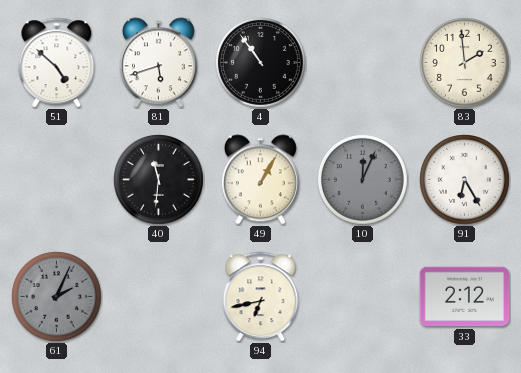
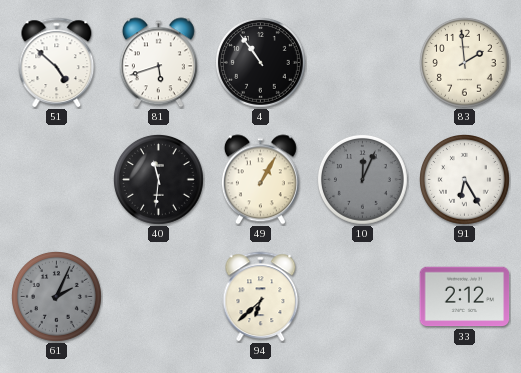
94: 6:43 -> 6:38 (261, 297)
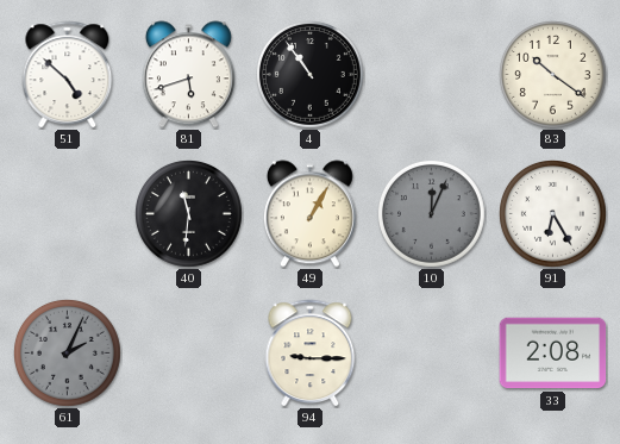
83: 1:59 -> 10:21 (553, 75)
94: 6:38 -> 9:15 (311, 354)
33: 2:12 -> 2:08 (553, 354)
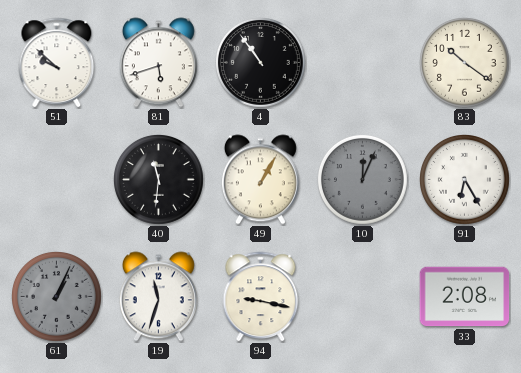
51: 4:52 -> 9:52 (57, 63)
61: 2:04 -> 1:04 (57, 297)
19: none -> 11:33 (158, 297)
94: 9:15 -> 9:17 (261, 297)
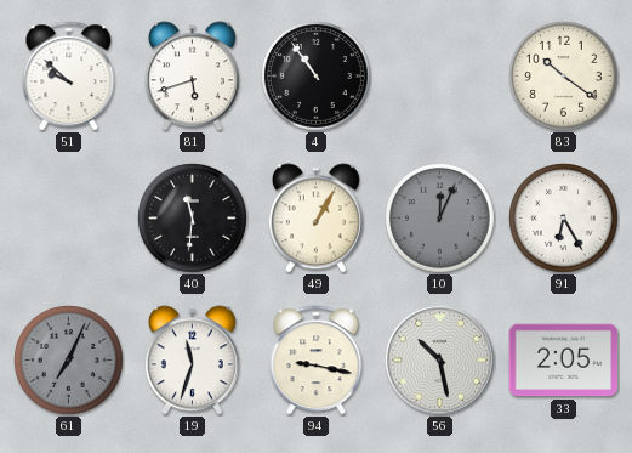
61: 1:04 -> 7:04 (69, 361)
56: none -> 10:28 (439, 359)
33: 2:08 -> 2:05 (564, 361)
